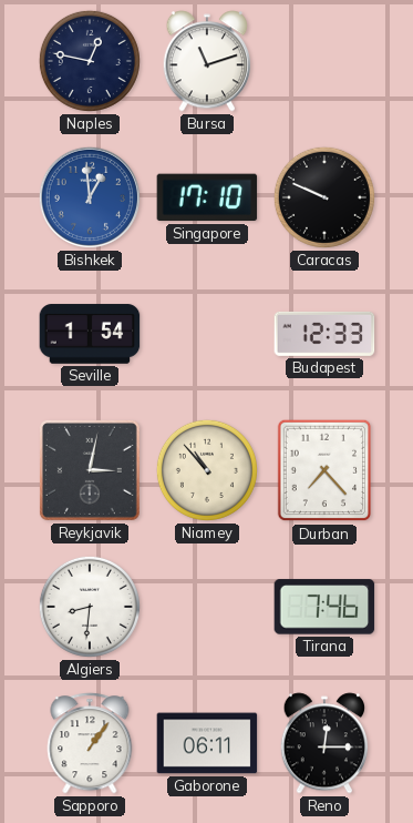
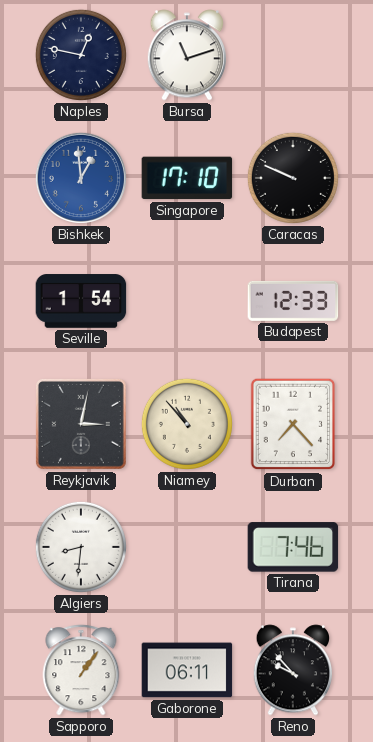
Reno: 12:15 -> 9:53 (293, 670)
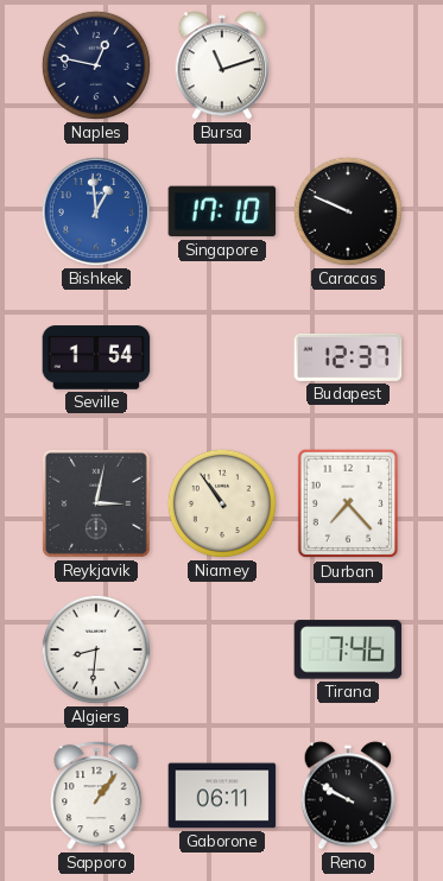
Budapest: 12:33 -> 12:37 (348, 357)
Niamey: 10:53 -> 10:54 (222, 503)
Reno: 9:53 -> 9:50 (348, 796)
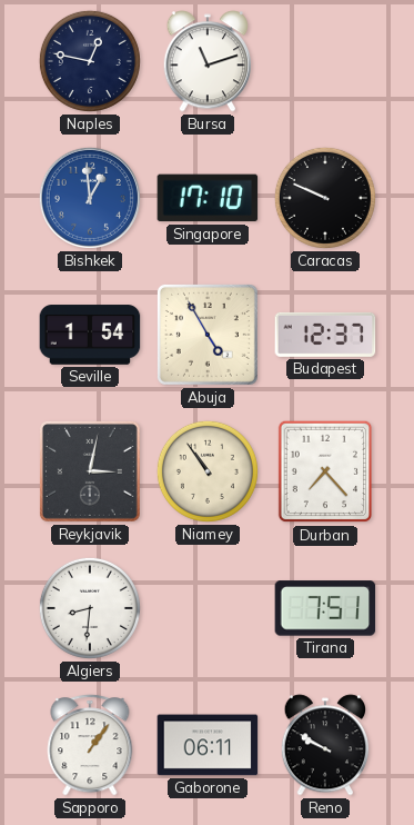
Abuja: none -> 4:55 (208, 335)
Tirana: 7:46 -> 7:51 (325, 608)
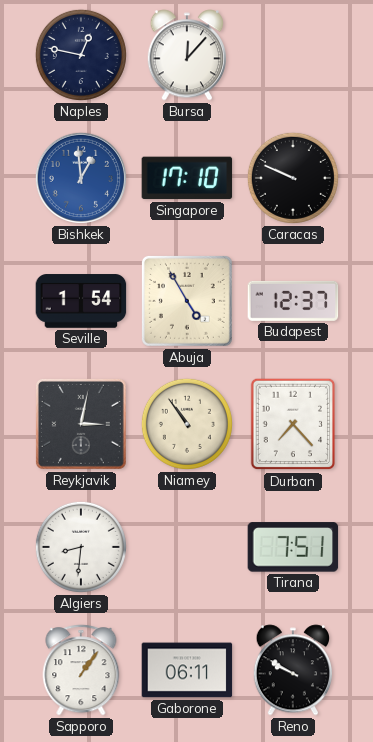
Bursa: 11:12 -> 12:07 (187, 55)
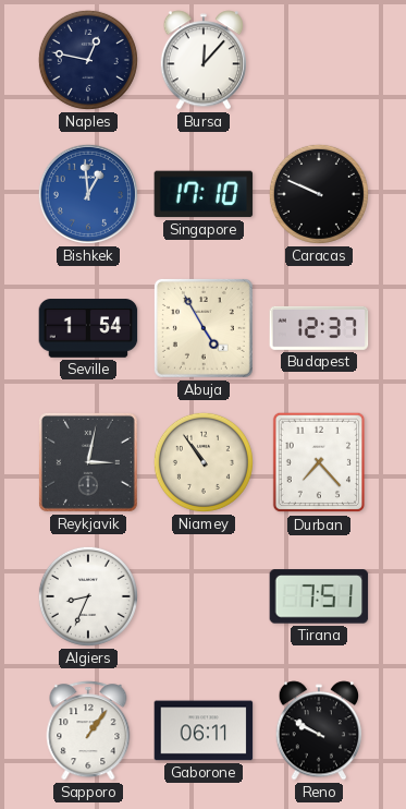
Algiers: 8:31 -> 8:34 (88, 596)
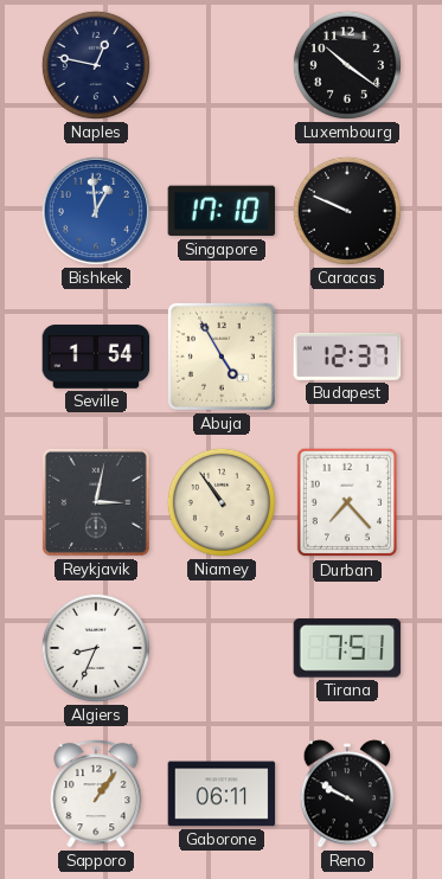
Bursa: 12:07 -> none (204, 60)
Luxembourg: none -> 10:21 (347, 65)
